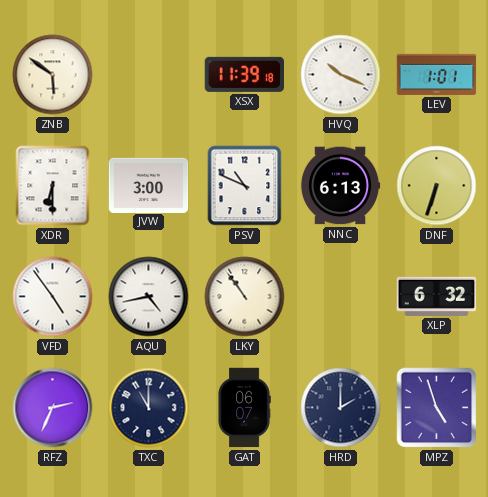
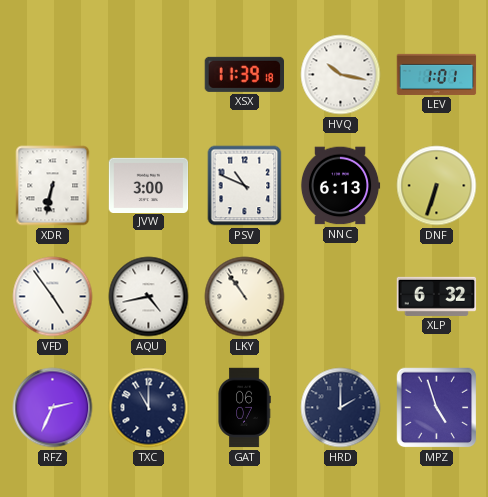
ZNB: 5:51 -> none (53, 75)
HVQ: 10:19 -> 10:17 (341, 75)
XDR: 6:30 -> 6:32 (53, 186)
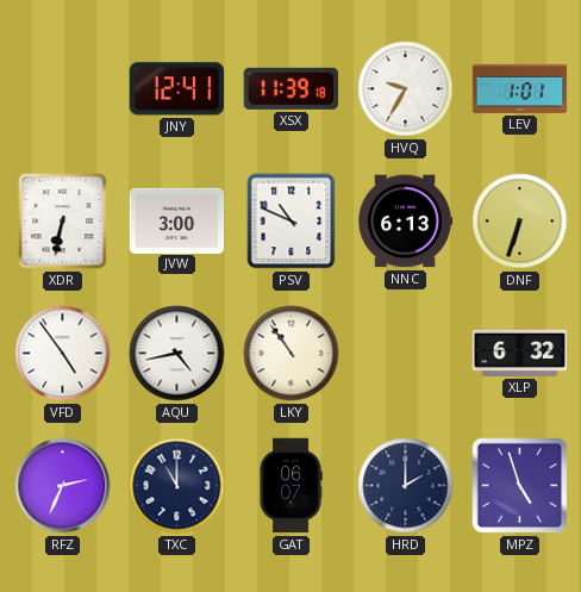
JNY: none -> 12:41 (177, 89)
HVQ: 10:17 -> 9:35 (406, 89)
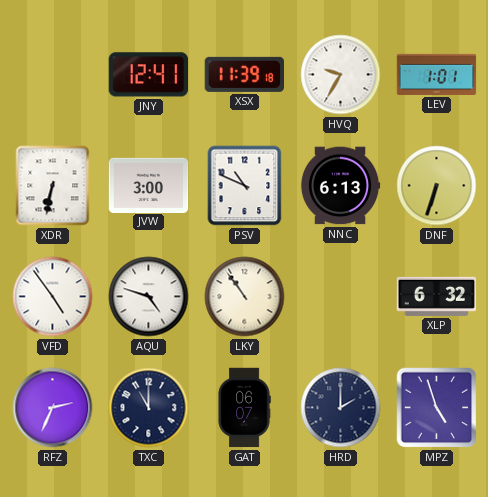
AQU: 4:43 -> 4:48 (149, 297)
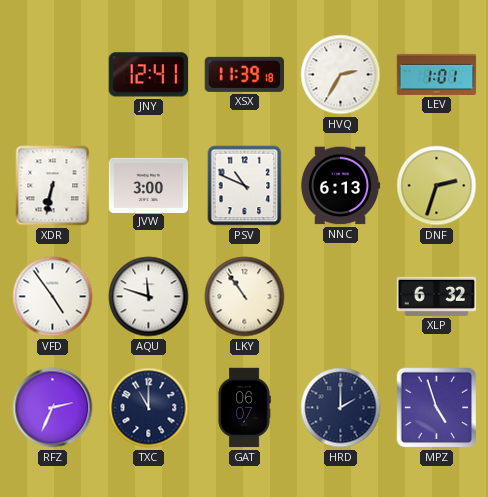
HVQ: 9:35 -> 2:35 (341, 75)
DNF: 6:33 -> 2:33 (437, 186)
AQU: 4:48 -> 11:48 (149, 297)
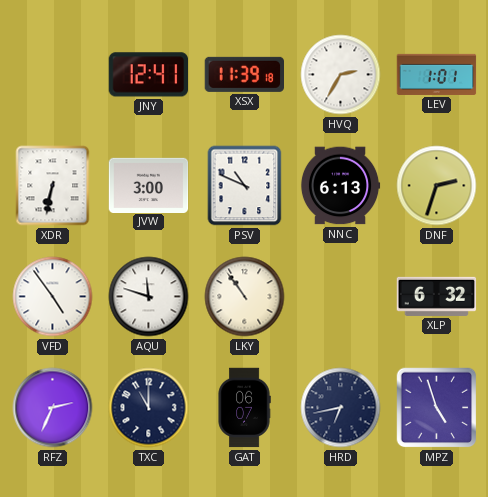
HRD: 2:00 -> 6:43 (341, 408)
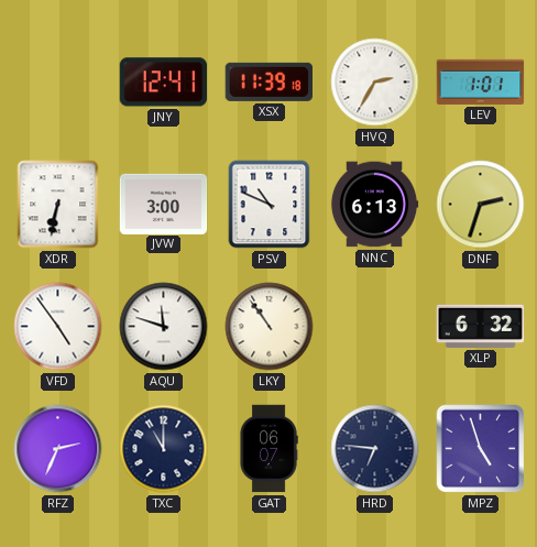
HRD: 6:43 -> 6:46 (375, 449)
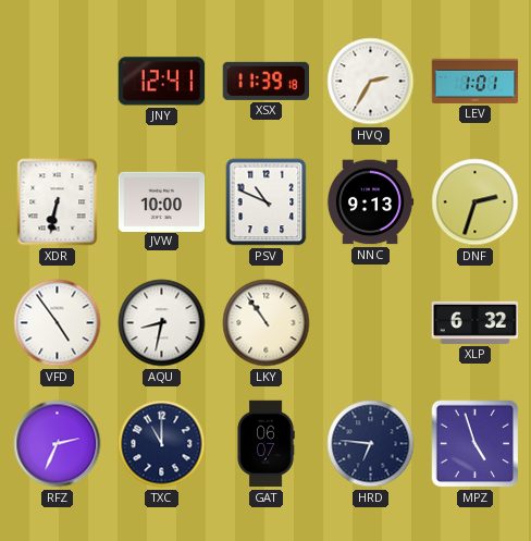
JVW: 3:00 -> 10:00 (162, 201)
NNC: 6:13 -> 9:13 (370, 202)
AQU: 11:48 -> 8:32 (162, 323)
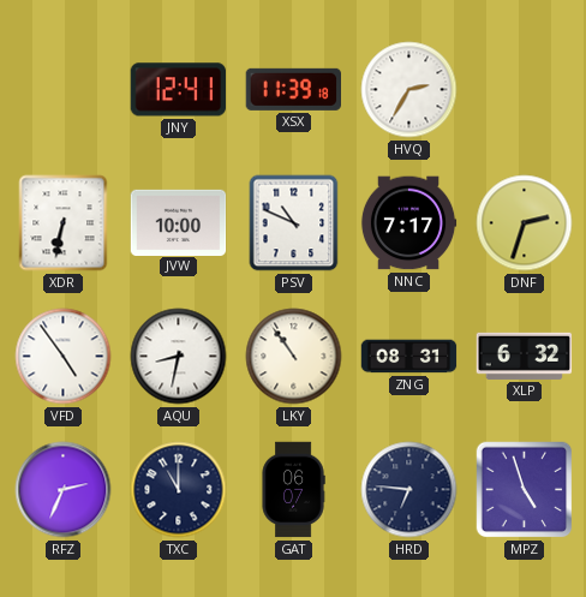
LEV: 1:01 -> none (476, 81)
NNC: 9:13 -> 7:17 (408, 223)
ZNG: none -> 08:31 (409, 357)
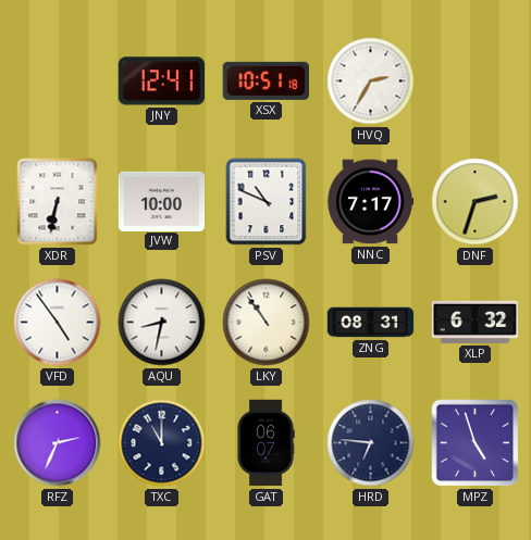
XSX: 11:39 -> 10:51 (267, 80)
